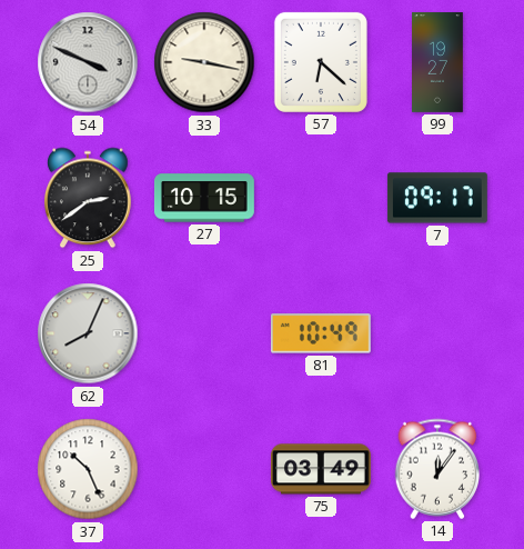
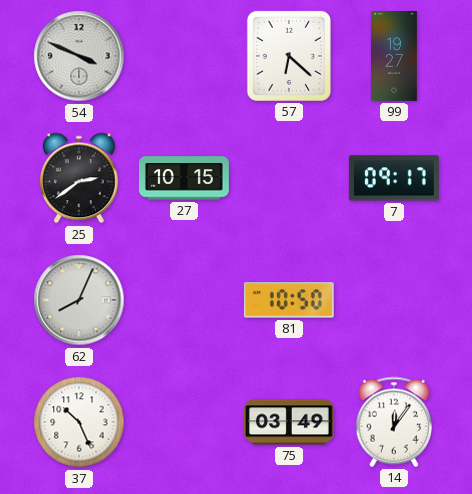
33: 9:17 -> none (204, 62)
81: 10:49 -> 10:50 (289, 300)
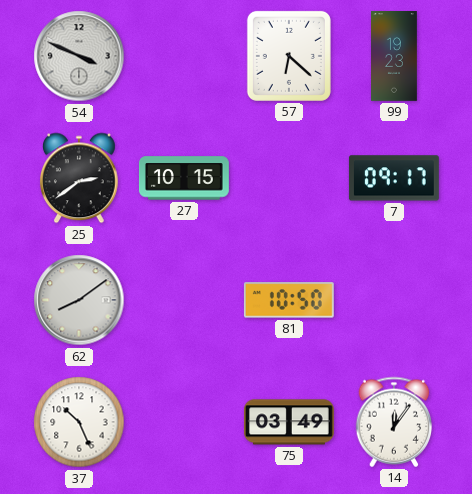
99: 19:27 -> 19:23 (395, 57)
62: 8:04 -> 8:09 (79, 300)
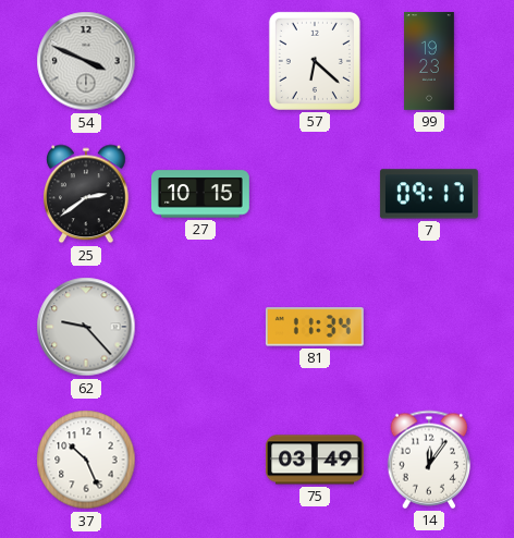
62: 8:09 -> 9:23 (86, 327)
81: 10:50 -> 11:34 (315, 327)
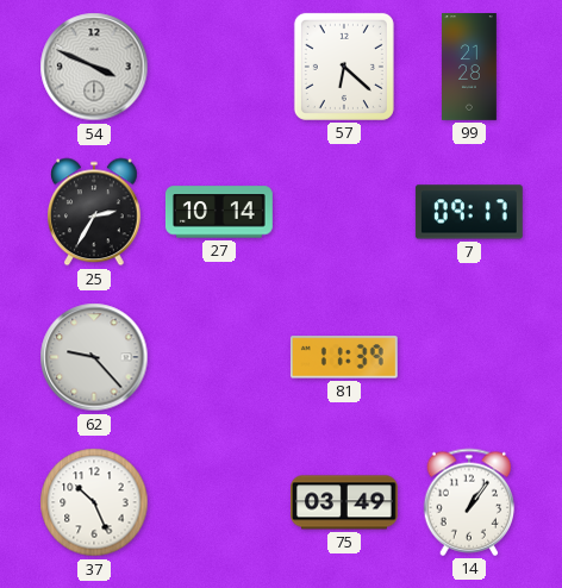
99: 19:23 -> 21:28 (470, 68)
25: 2:39 -> 2:35 (95, 212)
27: 10:15 -> 10:14 (219, 212)
81: 11:34 -> 11:39 (344, 357)
14: 12:06 -> 1:06 (469, 502)
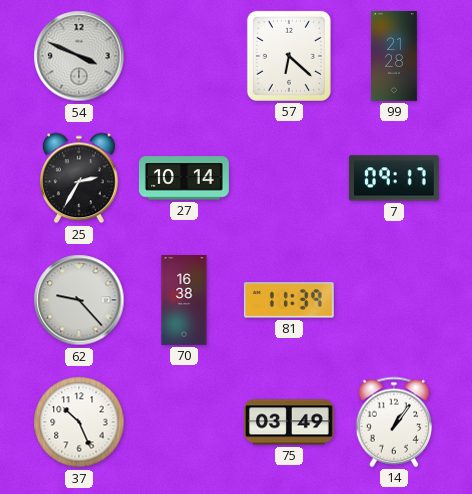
70: none -> 16:38 (184, 301)
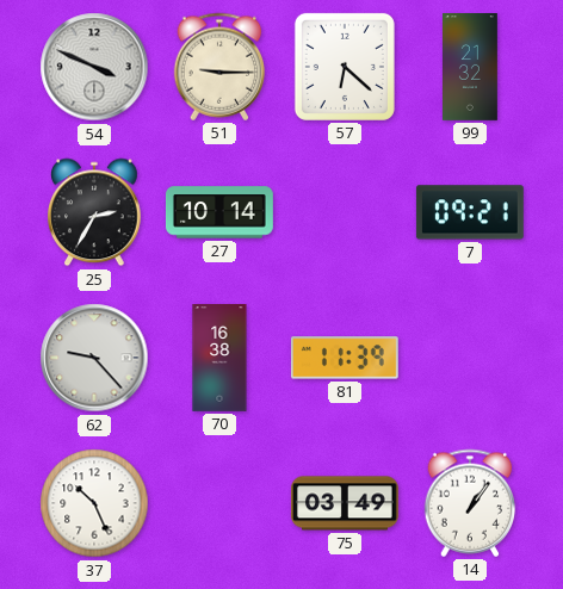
51: none -> 9:15 (219, 67)
99: 21:28 -> 21:32 (471, 68)
7: 09:17 -> 09:21 (470, 212)
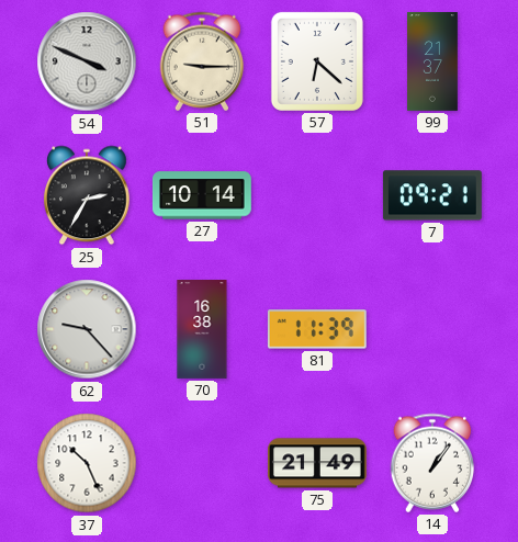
99: 21:32 -> 21:37 (433, 63)
75: 03:49 -> 21:49 (317, 463)
